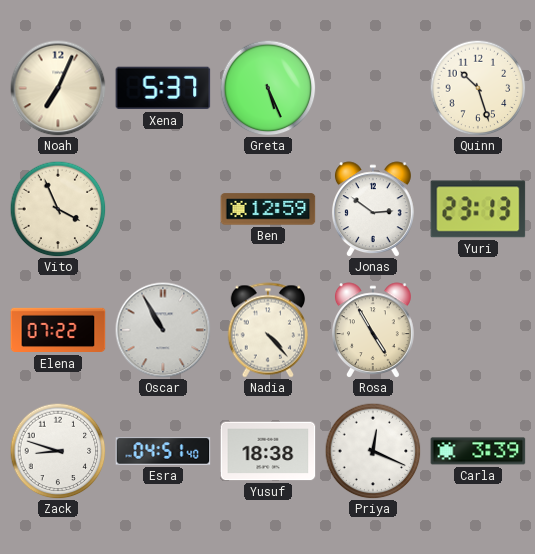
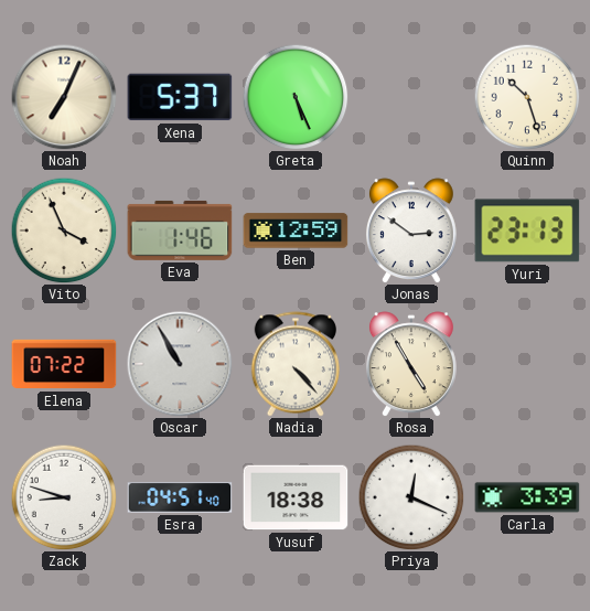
Eva: none -> 1:46 (180, 231)
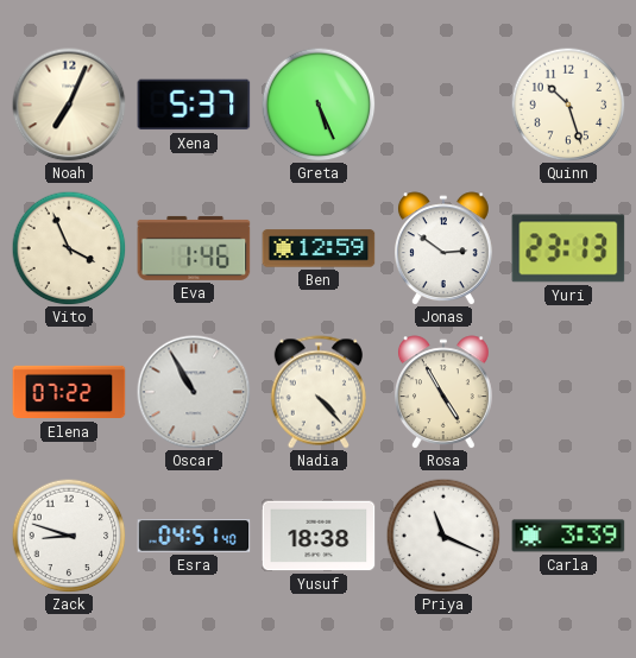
Priya: 12:19 -> 11:19 (443, 536)
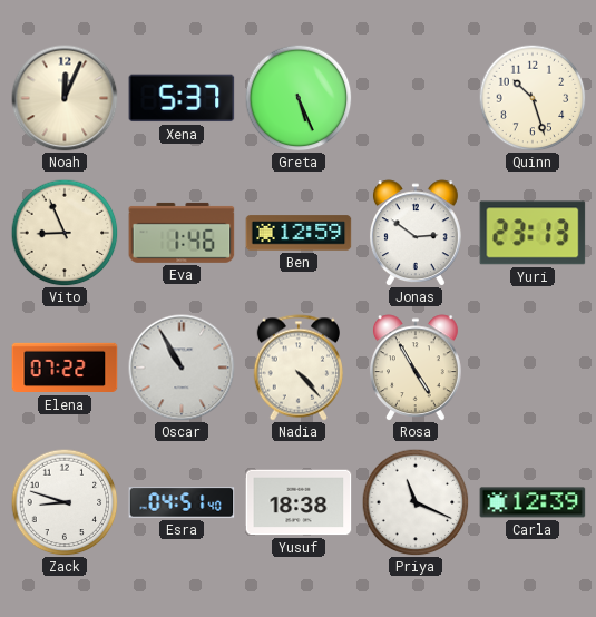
Noah: 7:04 -> 12:04 (65, 98)
Vito: 3:56 -> 8:56 (65, 233)
Carla: 3:39 -> 12:39 (533, 502)
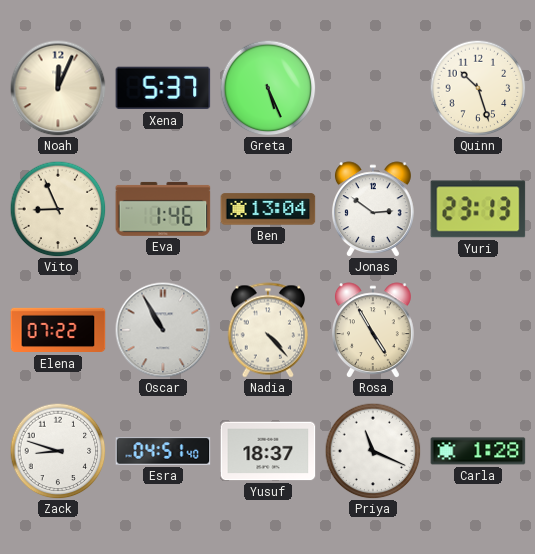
Ben: 12:59 -> 13:04 (268, 209)
Yusuf: 18:38 -> 18:37 (268, 451)
Carla: 12:39 -> 1:28 (478, 451)
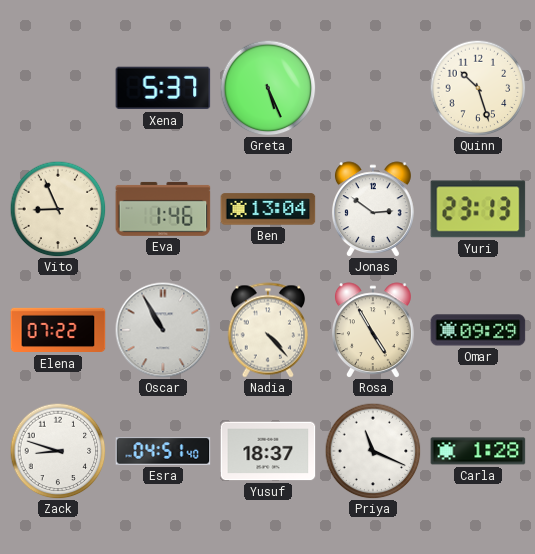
Noah: 12:04 -> none (58, 88)
Omar: none -> 09:29 (478, 330)
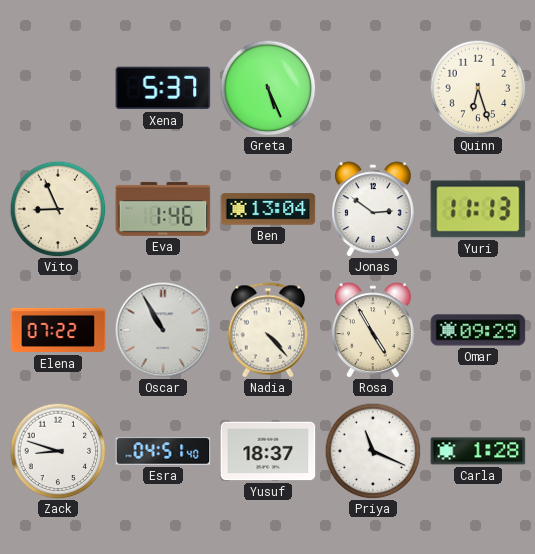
Quinn: 10:27 -> 6:27 (478, 88)
Yuri: 23:13 -> 11:13 (478, 209)
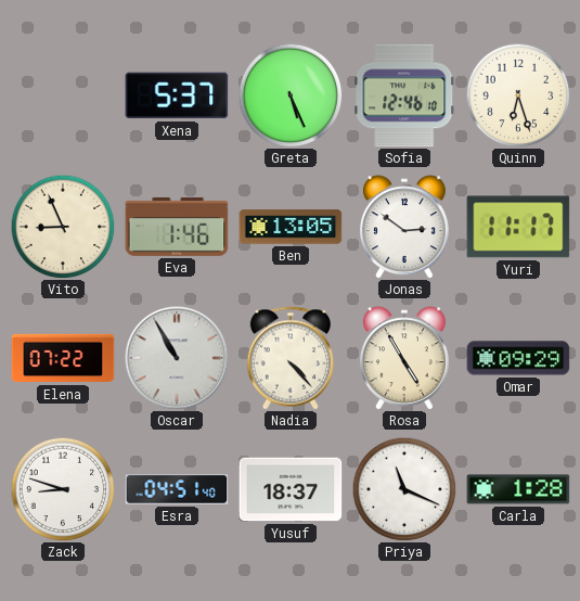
Sofia: none -> 12:46 (404, 95)
Ben: 13:04 -> 13:05 (291, 227)
Yuri: 11:13 -> 11:17 (518, 227)
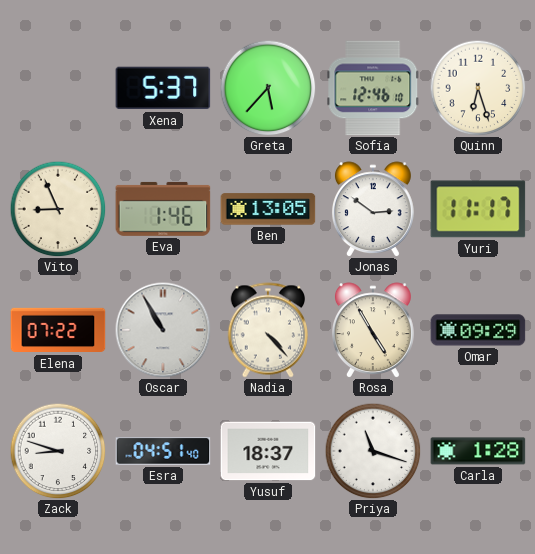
Greta: 5:26 -> 5:37 (268, 88)
Priya: 11:19 -> 11:18 (373, 451)
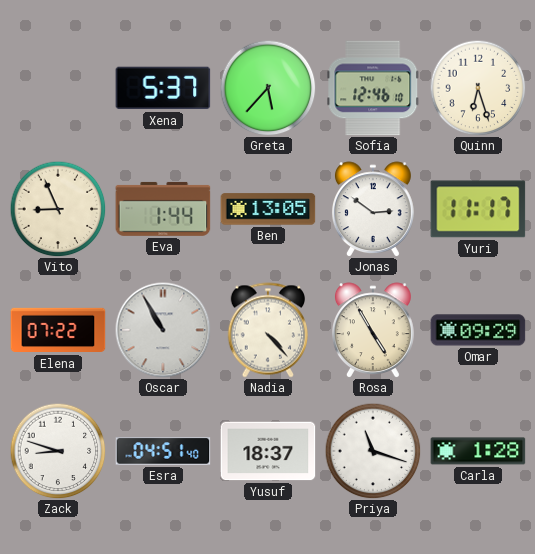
Eva: 1:46 -> 1:44 (163, 209)
